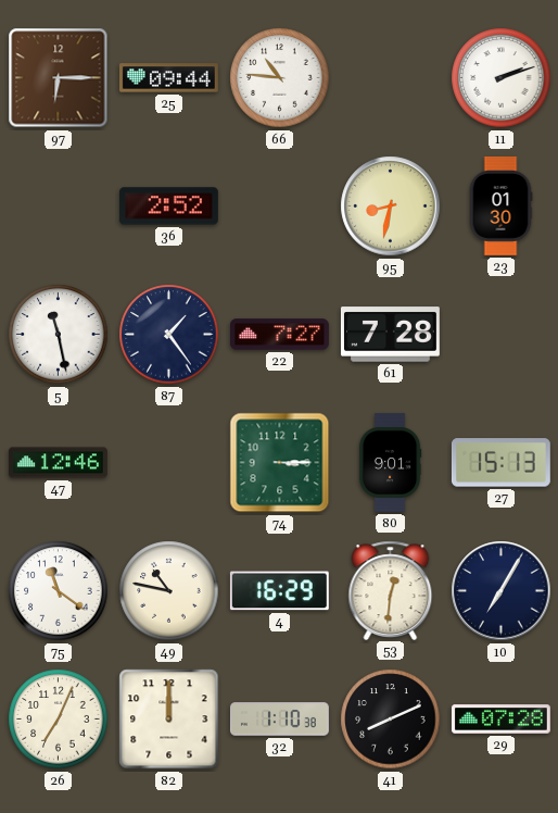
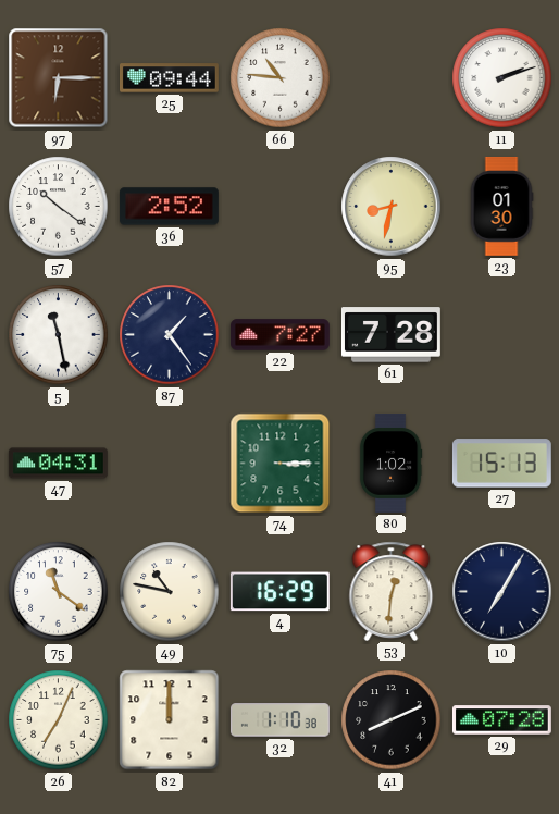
57: none -> 10:21 (59, 207)
47: 12:46 -> 04:31 (58, 464)
80: 9:01 -> 1:02 (390, 464)
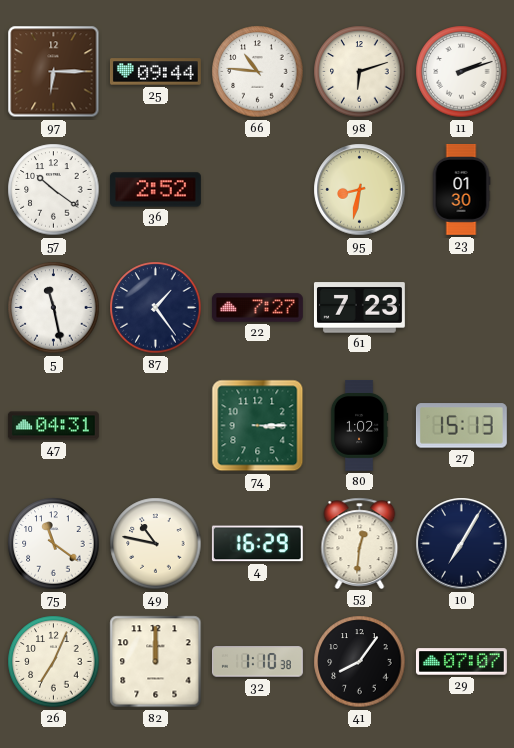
98: none -> 6:12 (360, 72)
61: 7:28 -> 7:23 (359, 308)
41: 8:11 -> 8:06 (360, 662)
29: 07:28 -> 07:07 (461, 662)
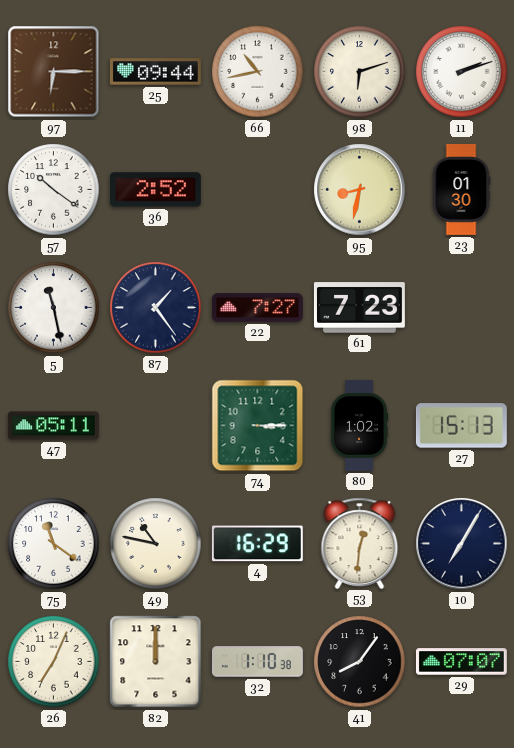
66: 10:46 -> 10:43 (258, 72)
47: 04:31 -> 05:11 (53, 426)
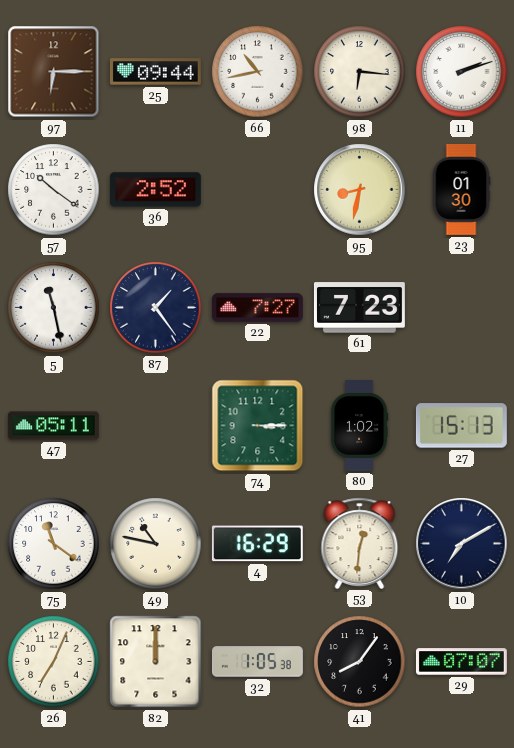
98: 6:12 -> 6:16 (360, 72)
10: 7:05 -> 7:10 (462, 544)
32: 1:10 -> 1:05 (257, 662)
